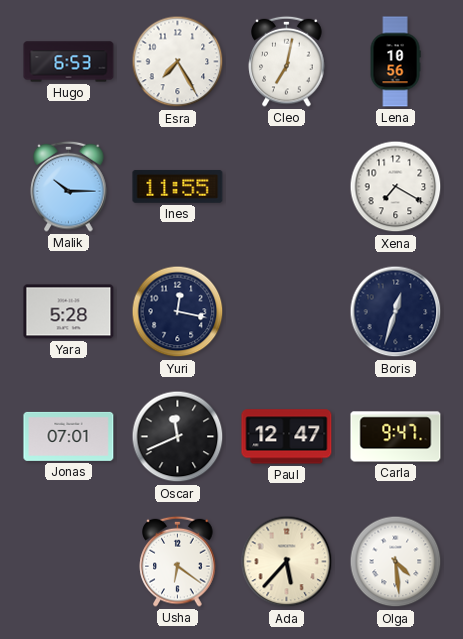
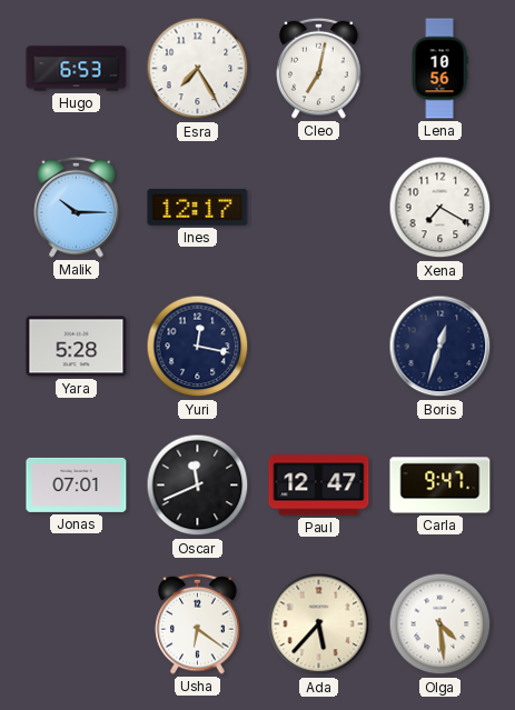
Ines: 11:55 -> 12:17 (198, 207)
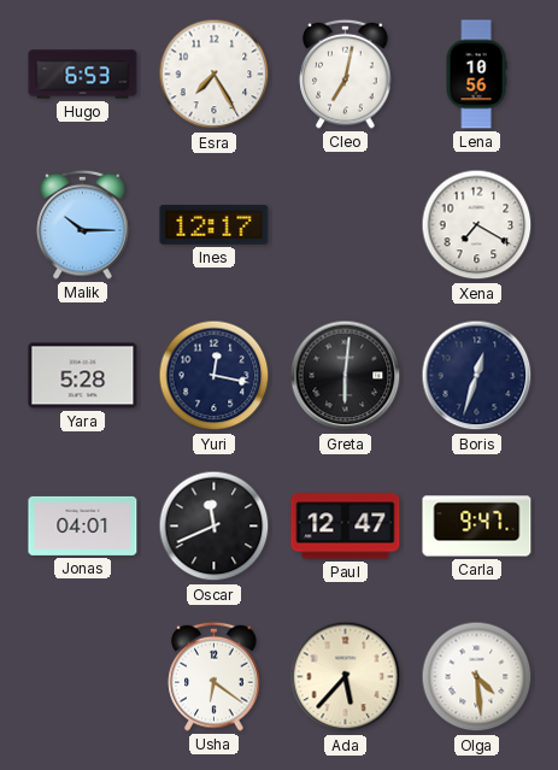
Greta: none -> 6:01 (346, 376)
Jonas: 07:01 -> 04:01 (83, 525)
